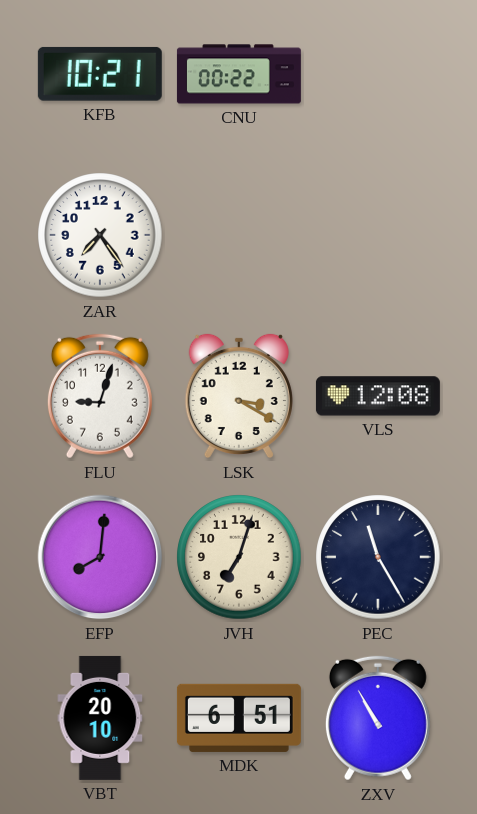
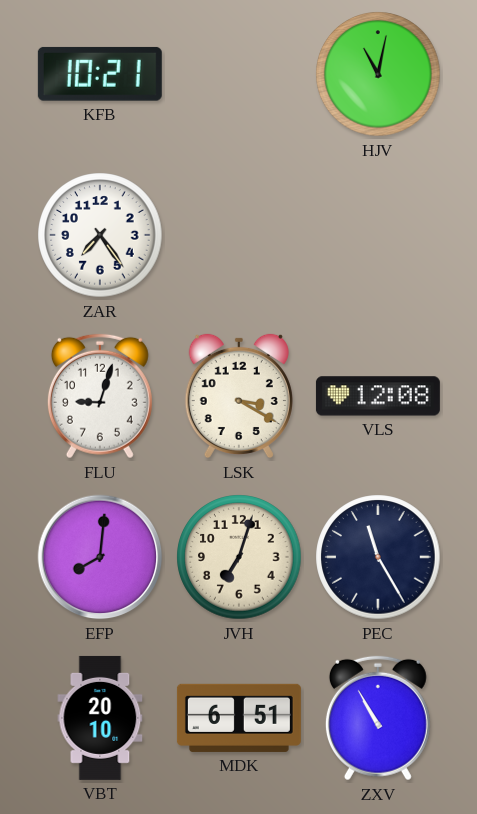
CNU: 00:22 -> none (239, 74)
HJV: none -> 11:02 (378, 74)
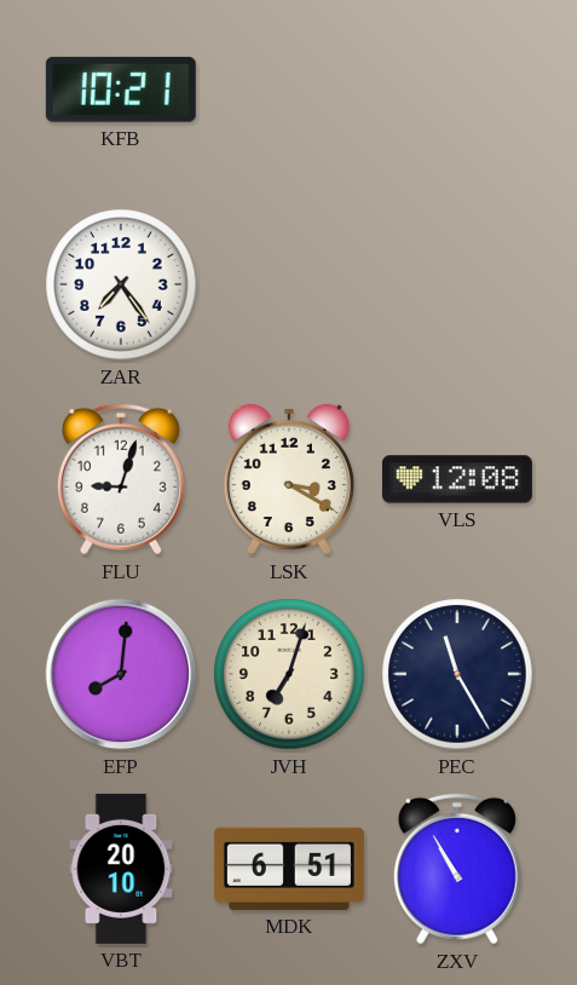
HJV: 11:02 -> none (378, 74)
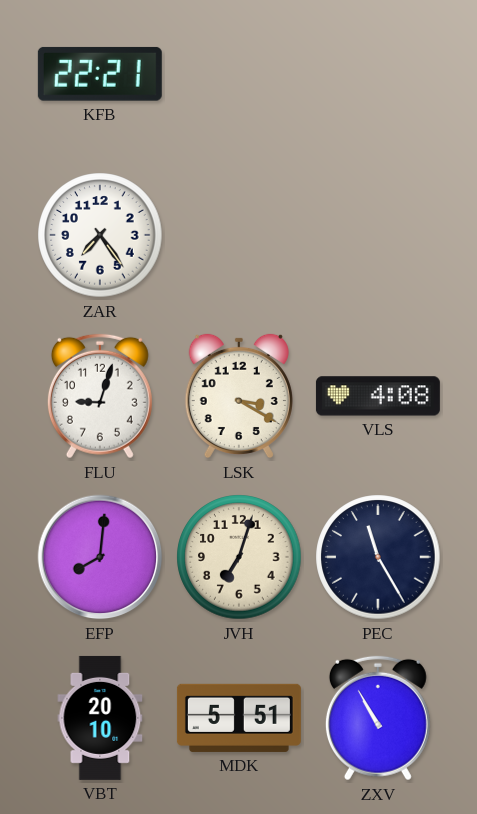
KFB: 10:21 -> 22:21 (100, 74)
VLS: 12:08 -> 4:08 (378, 396)
MDK: 6:51 -> 5:51 (239, 718)
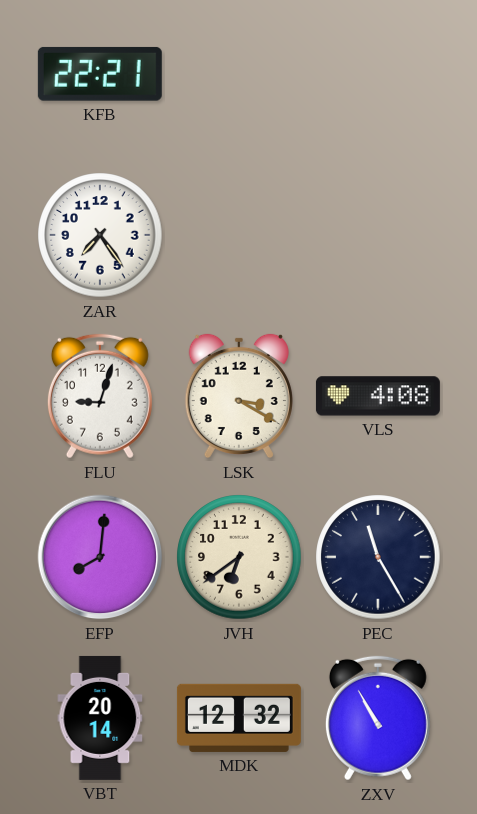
JVH: 7:03 -> 6:39 (239, 557)
VBT: 20:10 -> 20:14 (100, 718)
MDK: 5:51 -> 12:32 (239, 718)
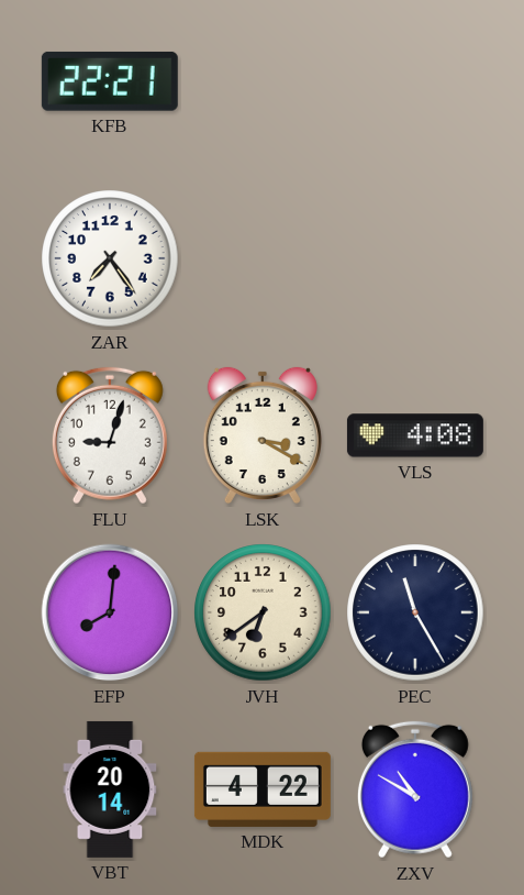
MDK: 12:32 -> 4:22 (263, 789)
ZXV: 10:55 -> 10:50 (415, 789)
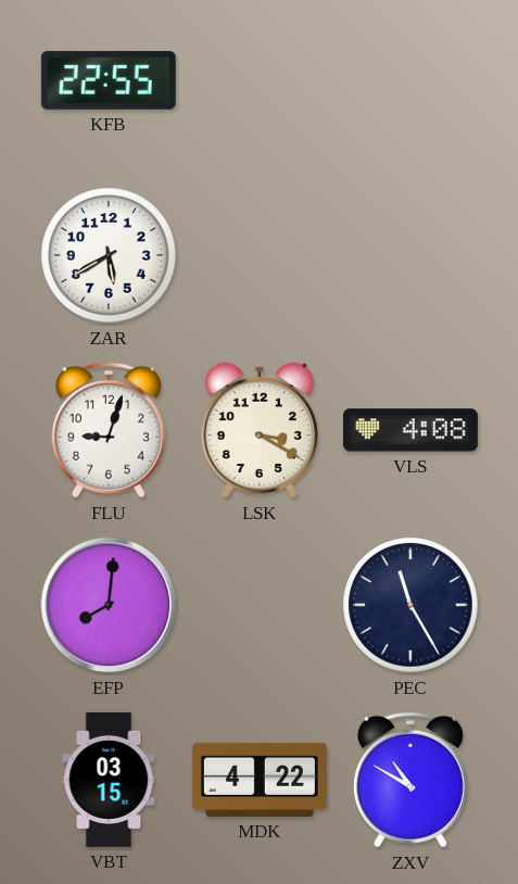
KFB: 22:21 -> 22:55 (109, 80)
ZAR: 7:24 -> 5:40 (109, 255)
JVH: 6:39 -> none (263, 612)
VBT: 20:14 -> 03:15 (109, 780)
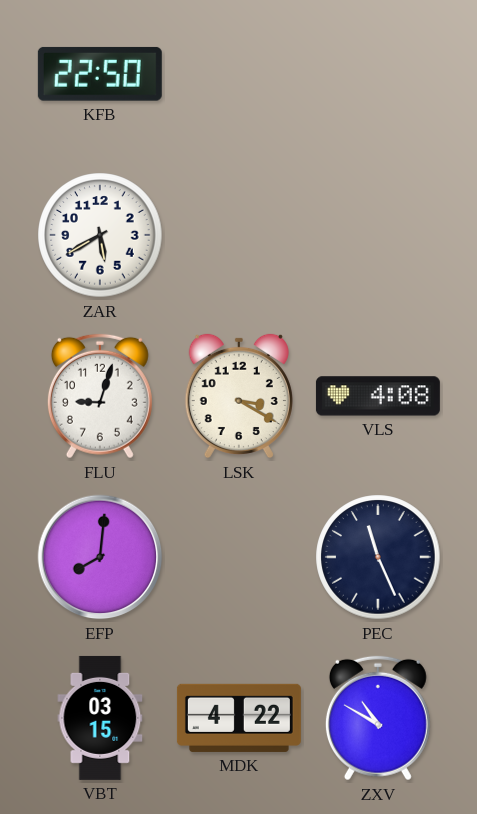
KFB: 22:55 -> 22:50 (100, 74)
PEC: 11:25 -> 11:26 (378, 557)
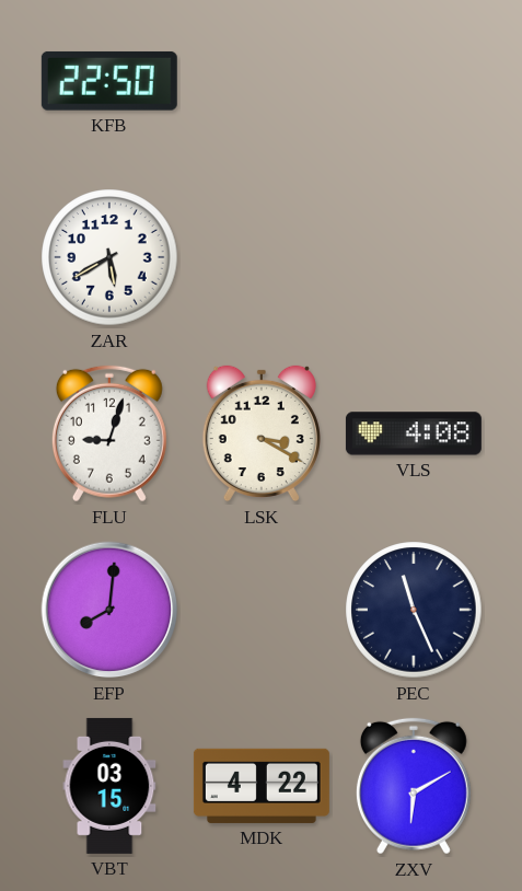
ZXV: 10:50 -> 6:10 (414, 786)
